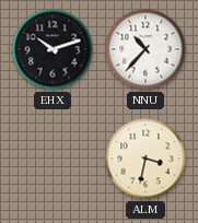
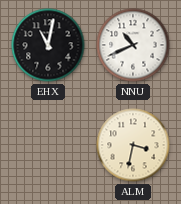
EHX: 10:12 -> 11:02 (48, 45)
NNU: 10:37 -> 10:41 (133, 45)
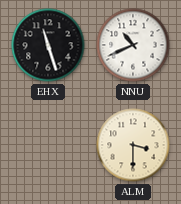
EHX: 11:02 -> 11:27 (48, 45)
ALM: 3:32 -> 3:30 (133, 145)
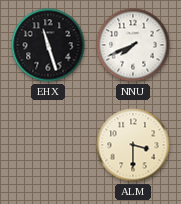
NNU: 10:41 -> 7:41 (133, 45)
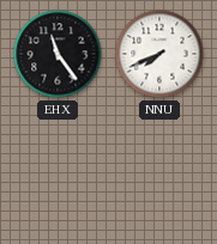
EHX: 11:27 -> 11:24 (58, 54)
ALM: 3:30 -> none (133, 145)
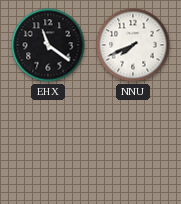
EHX: 11:24 -> 11:21 (48, 45)
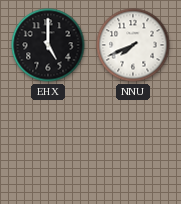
EHX: 11:21 -> 5:00 (48, 45)
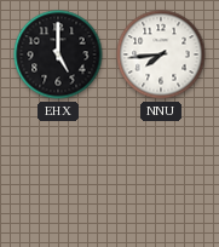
NNU: 7:41 -> 7:44 (161, 54)
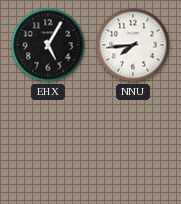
EHX: 5:00 -> 5:05 (48, 45)
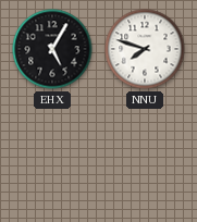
NNU: 7:44 -> 7:48 (145, 49)
